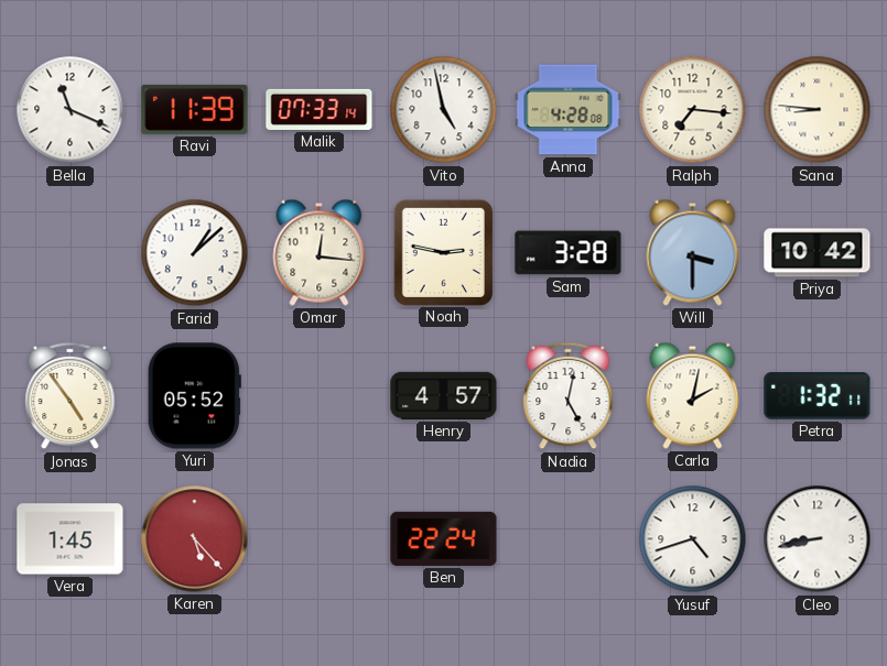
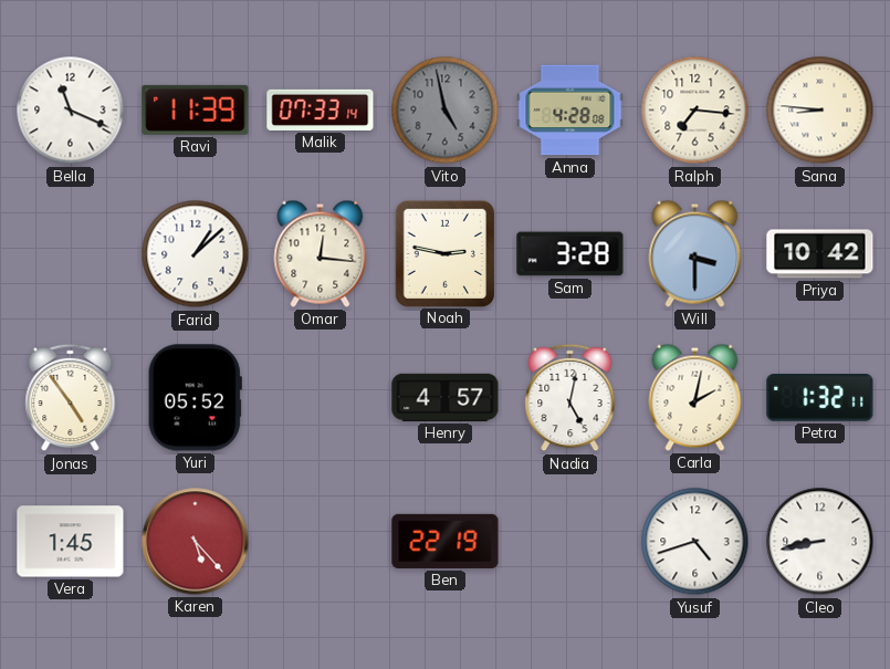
Vito dial: white -> grey (446, 111)
Ben: 22:24 -> 22:19 (446, 541)
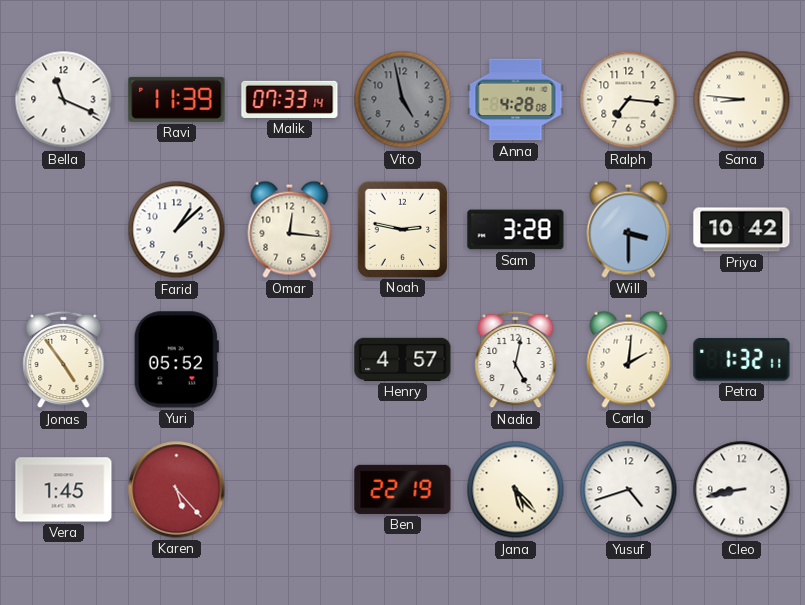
Carla: 2:02 -> 2:01 (629, 359)
Jana: none -> 5:23 (516, 490)
